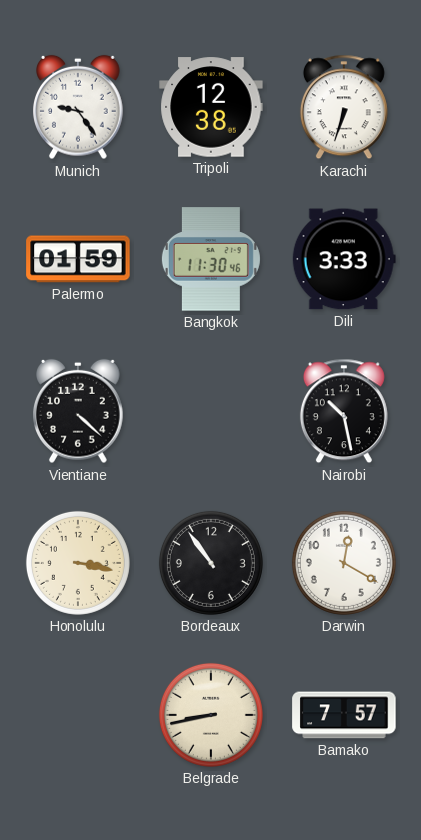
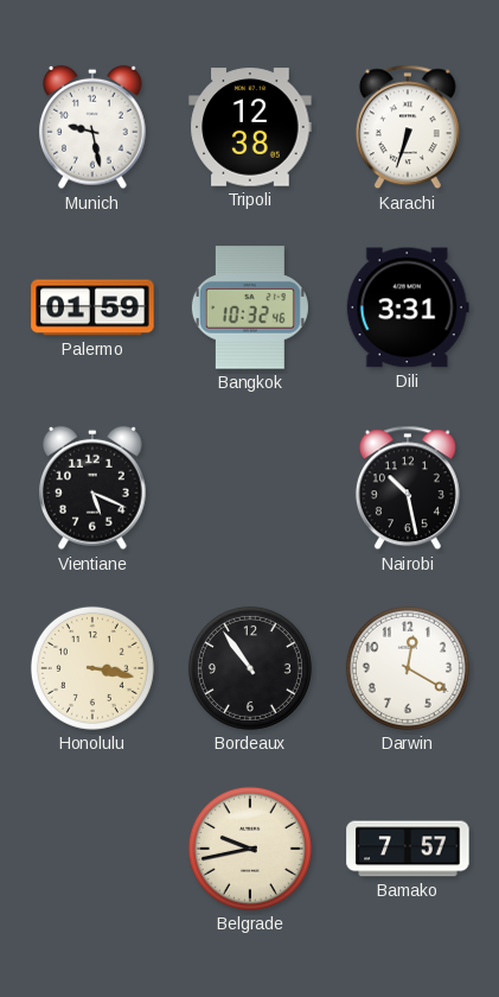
Munich: 9:24 -> 9:28 (94, 127)
Bangkok: 11:30 -> 10:32 (250, 307)
Dili: 3:33 -> 3:31 (408, 307)
Vientiane: 4:22 -> 5:19 (94, 488)
Belgrade: 8:43 -> 9:43 (250, 849)
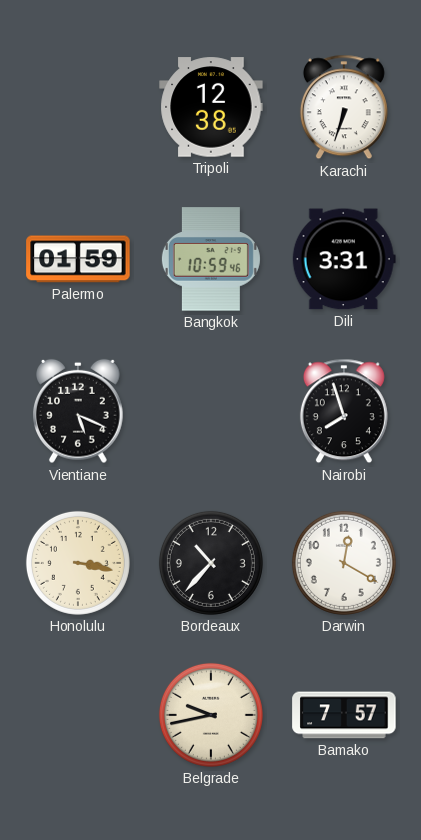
Munich: 9:28 -> none (94, 127)
Bangkok: 10:32 -> 10:59 (211, 259)
Nairobi: 10:28 -> 7:57 (344, 411)
Bordeaux: 10:54 -> 10:37 (211, 563)
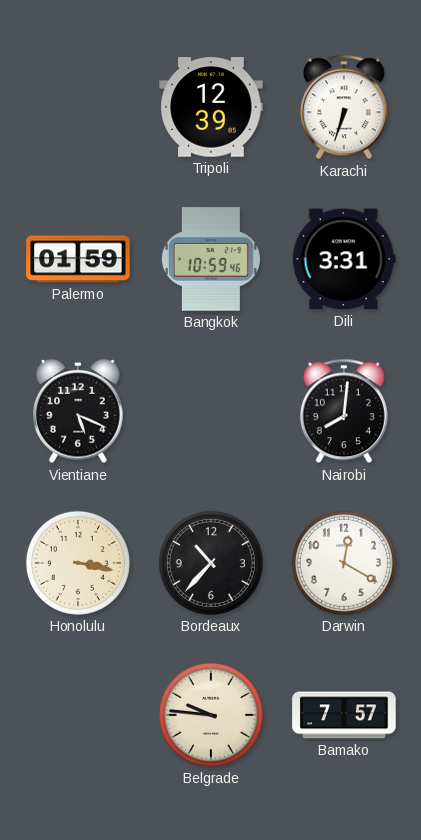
Tripoli: 12:38 -> 12:39 (211, 107)
Nairobi: 7:57 -> 8:01 (344, 411)
Belgrade: 9:43 -> 9:46 (211, 715)
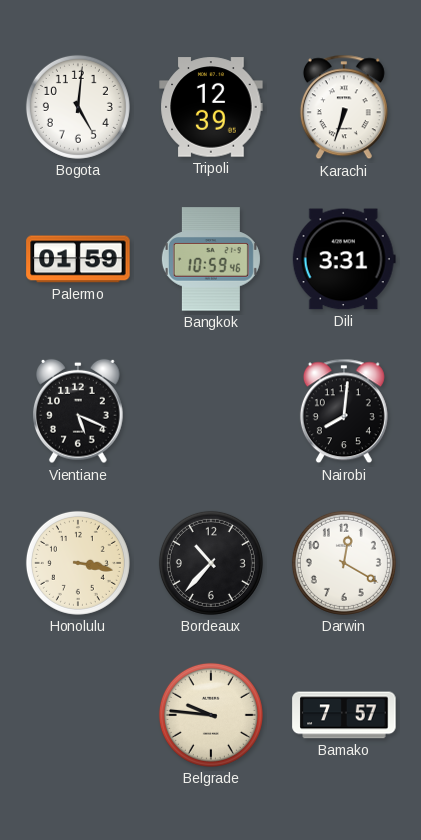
Bogota: none -> 5:01 (78, 107)
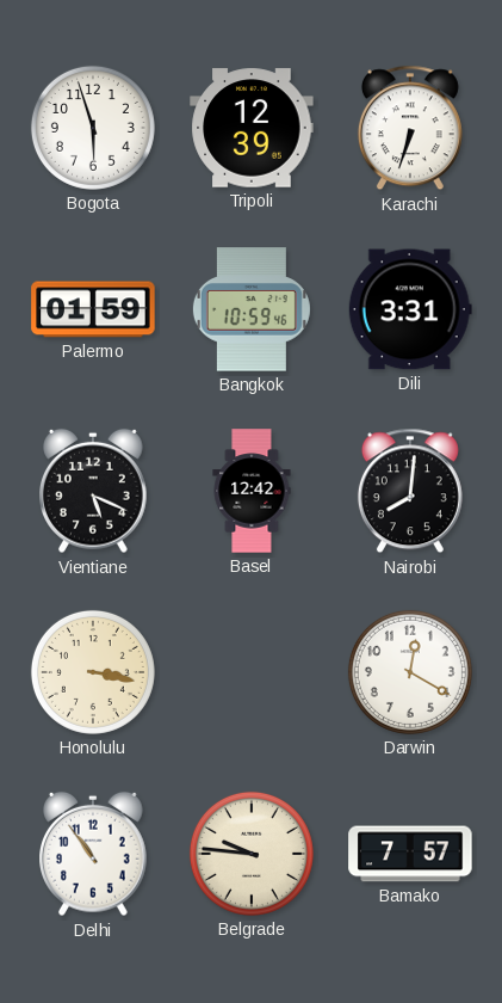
Bogota: 5:01 -> 5:57 (93, 128)
Basel: none -> 12:42 (252, 491)
Bordeaux: 10:37 -> none (211, 563)
Delhi: none -> 10:54 (94, 854)
